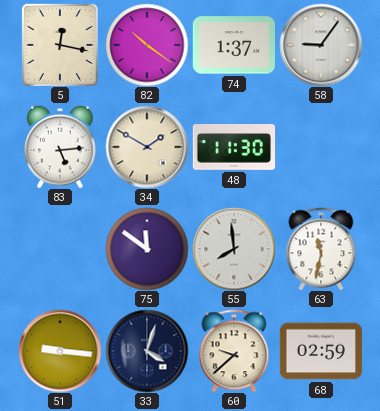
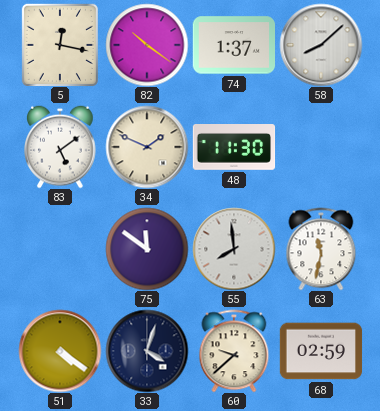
58: 9:06 -> 8:08 (321, 45)
83: 5:14 -> 5:09 (61, 147)
34: 1:50 -> 1:49 (147, 147)
51: 9:16 -> 4:21 (60, 351)
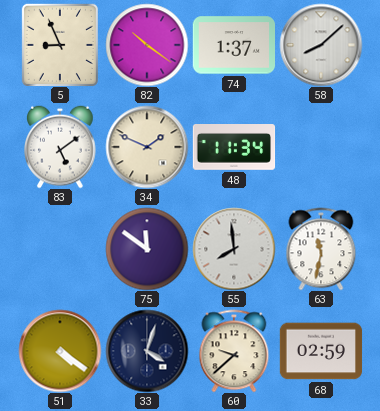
5: 12:17 -> 8:56 (60, 45)
48: 11:30 -> 11:34 (234, 147)
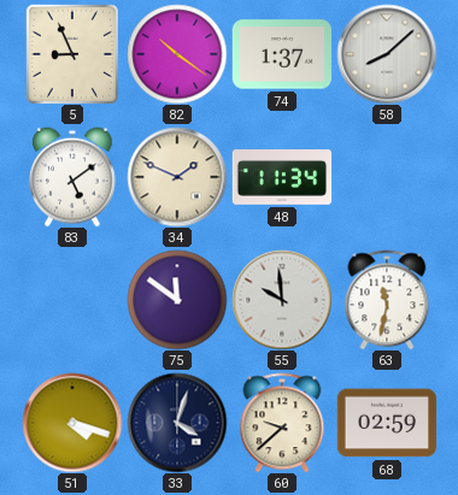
55: 7:59 -> 9:59 (282, 300)
51: 4:21 -> 4:18 (72, 423)
